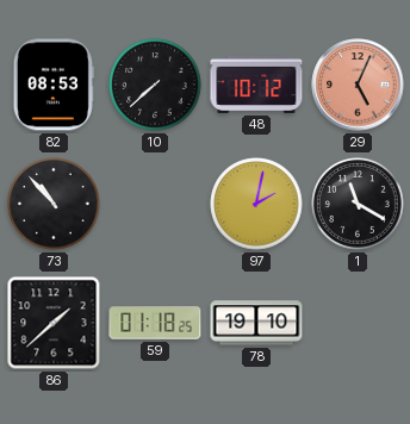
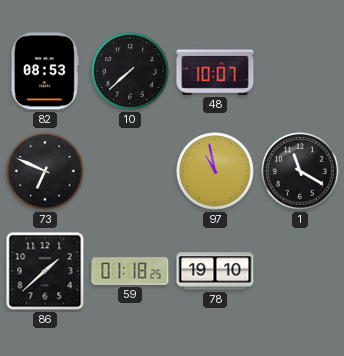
48: 10:12 -> 10:07 (215, 71)
29: 5:04 -> none (358, 85)
73: 10:53 -> 6:49 (45, 171)
97: 2:02 -> 10:58 (215, 171)
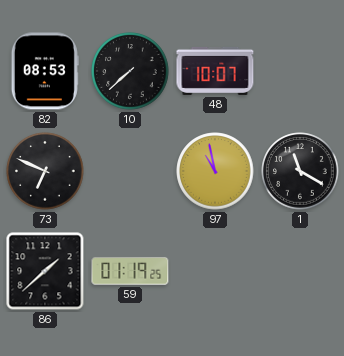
59: 01:18 -> 01:19 (130, 271)
78: 19:10 -> none (215, 271)
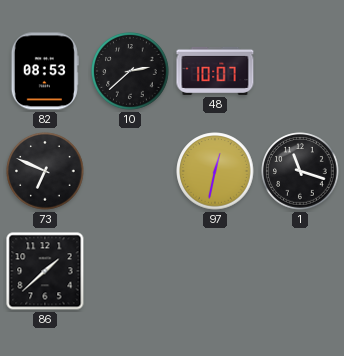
10: 7:38 -> 2:38 (130, 71)
97: 10:58 -> 12:32 (215, 171)
1: 11:20 -> 11:18 (300, 171)
59: 01:19 -> none (130, 271)
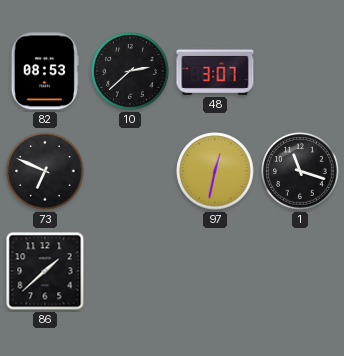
48: 10:07 -> 3:07 (215, 71)
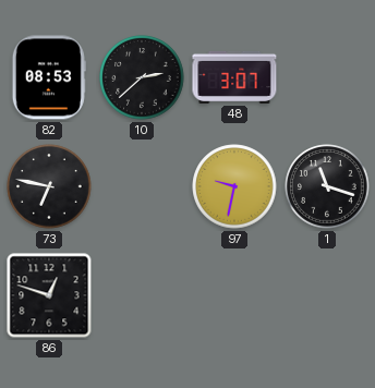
73: 6:49 -> 6:47 (49, 186)
97: 12:32 -> 9:32 (234, 186)
86: 1:38 -> 12:48 (49, 295)
